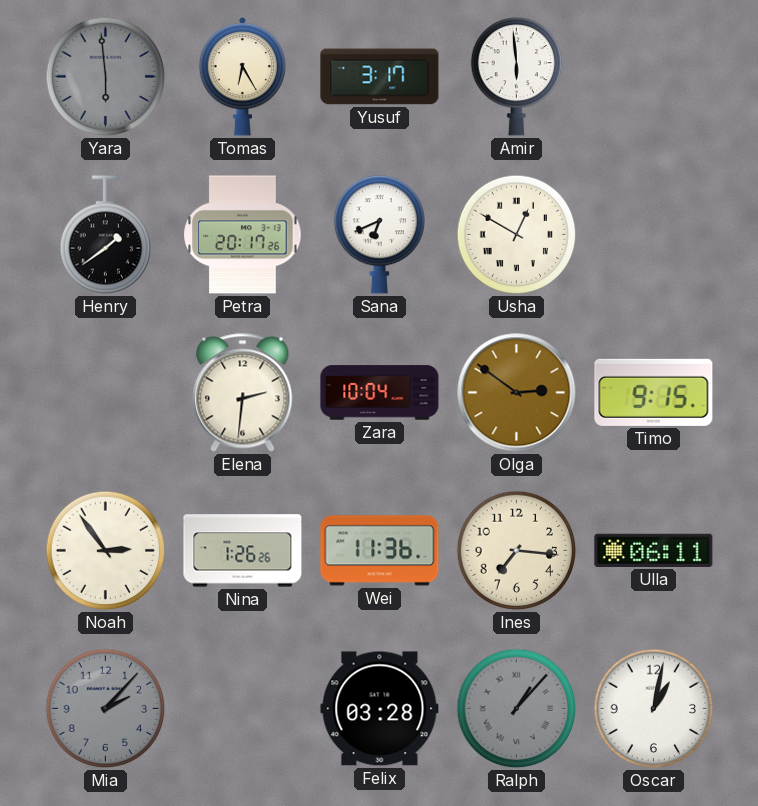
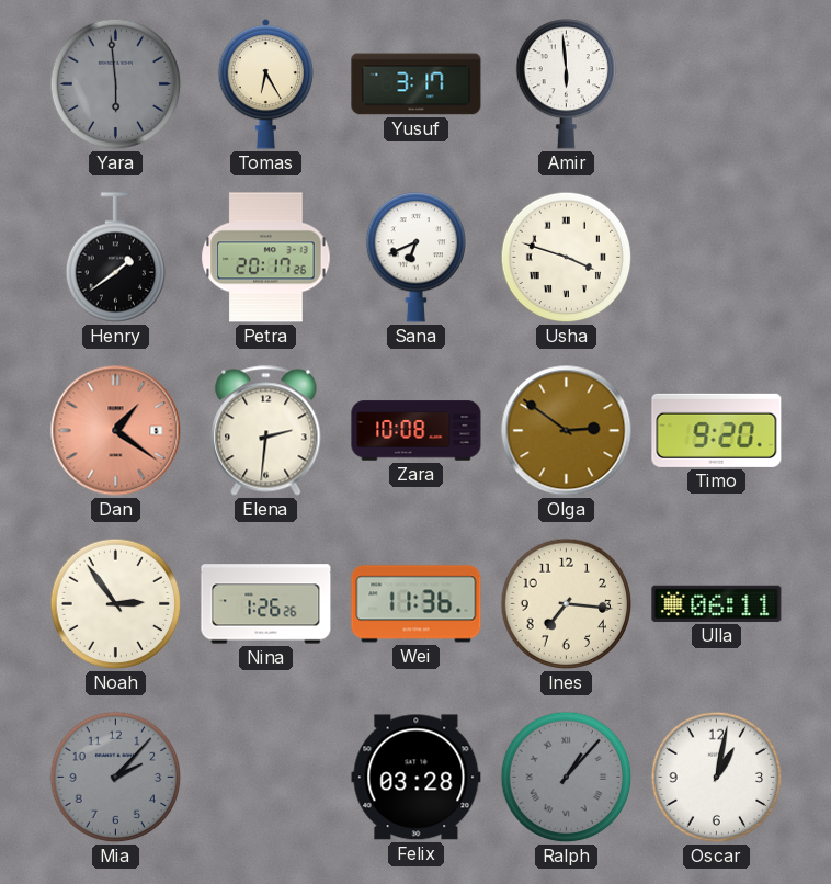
Usha: 12:50 -> 3:48 (567, 258)
Dan: none -> 1:21 (116, 431)
Zara: 10:04 -> 10:08 (417, 431)
Timo: 9:15 -> 9:20 (717, 430)
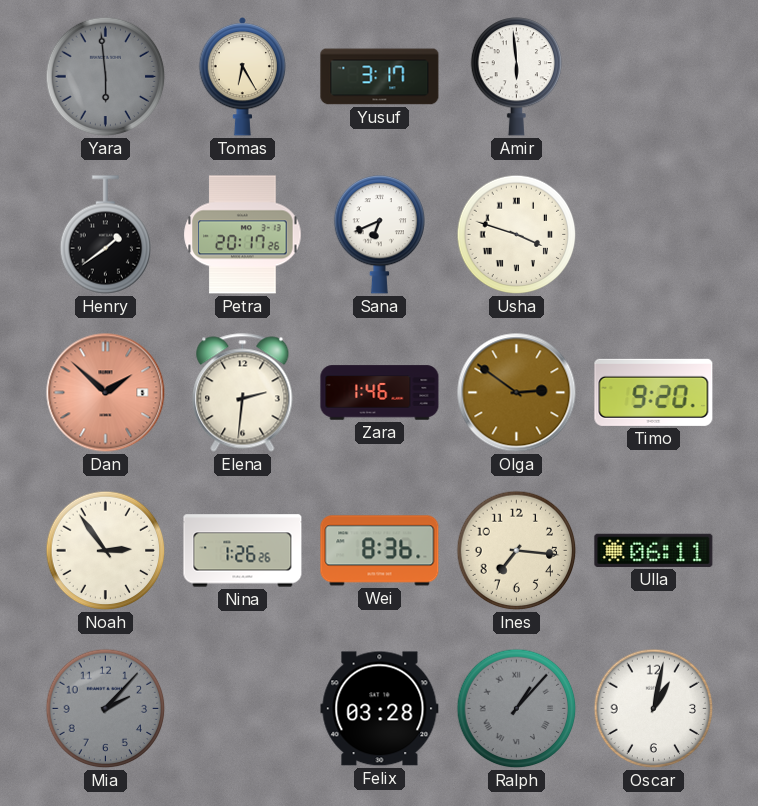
Dan: 1:21 -> 1:52 (106, 393)
Zara: 10:08 -> 1:46 (380, 393)
Wei: 11:36 -> 8:36 (380, 551)
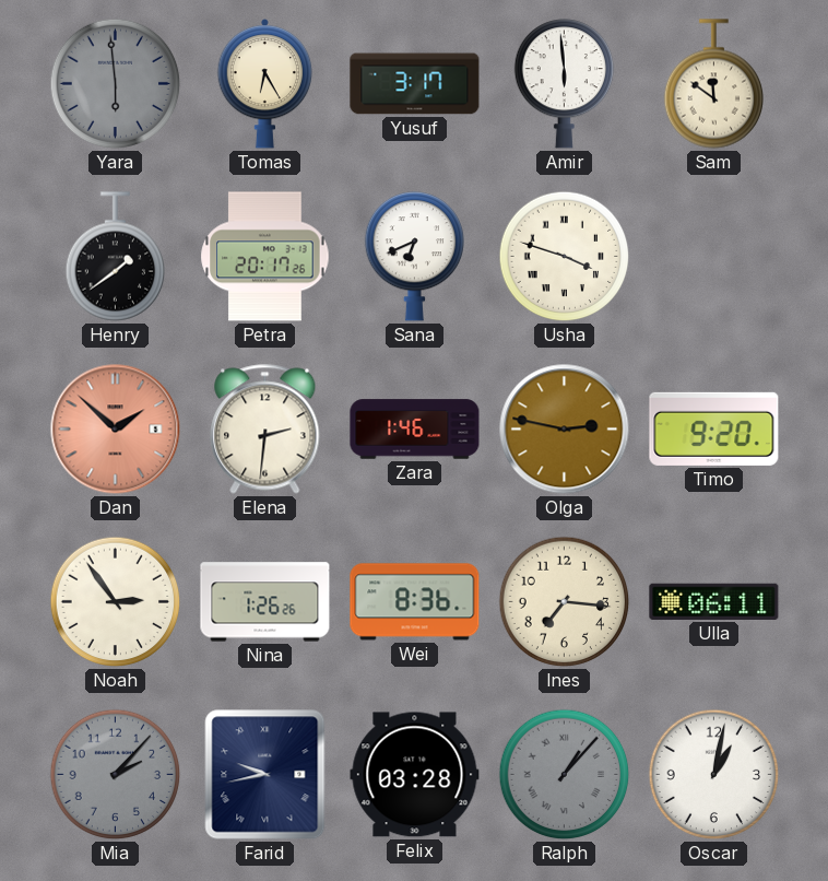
Sam: none -> 11:51 (713, 84)
Olga: 2:51 -> 2:47 (565, 430)
Farid: none -> 9:43 (265, 775)
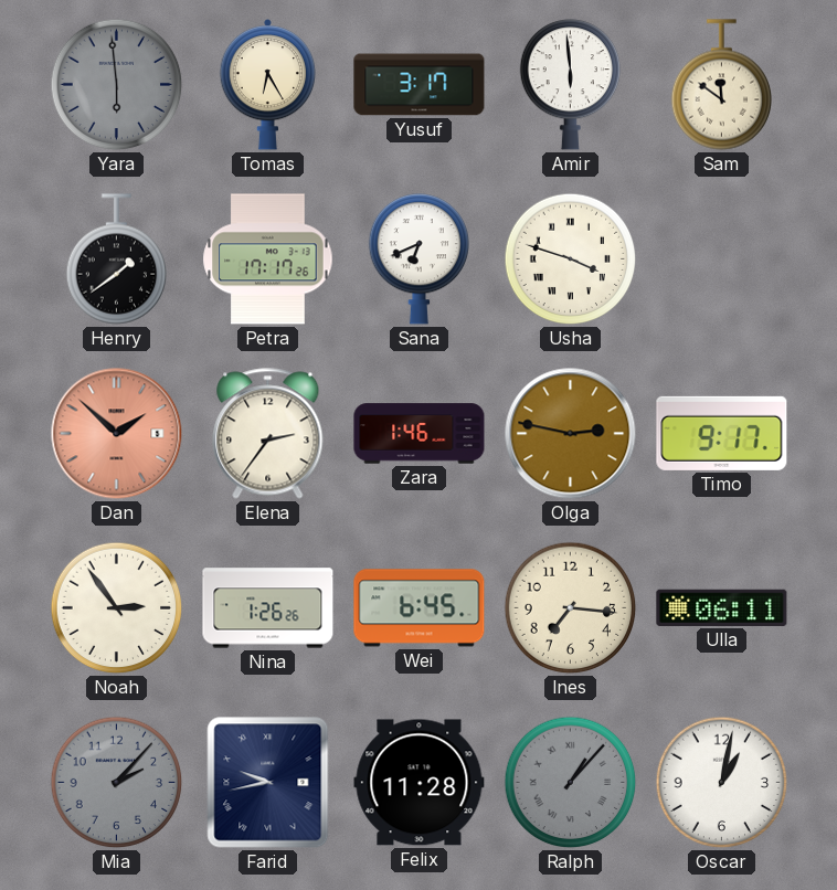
Petra: 20:17 -> 17:17 (268, 259)
Elena: 2:31 -> 2:36 (268, 434)
Timo: 9:20 -> 9:17 (722, 433)
Wei: 8:36 -> 6:45 (420, 608)
Felix: 03:28 -> 11:28 (420, 783)
